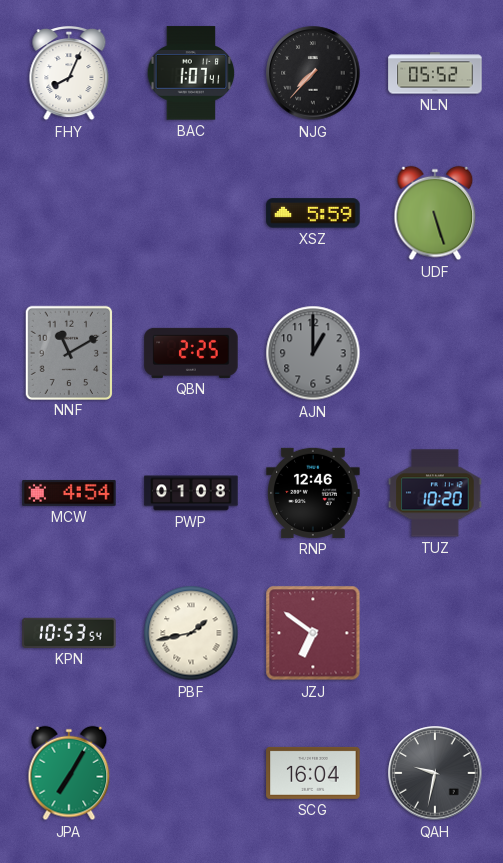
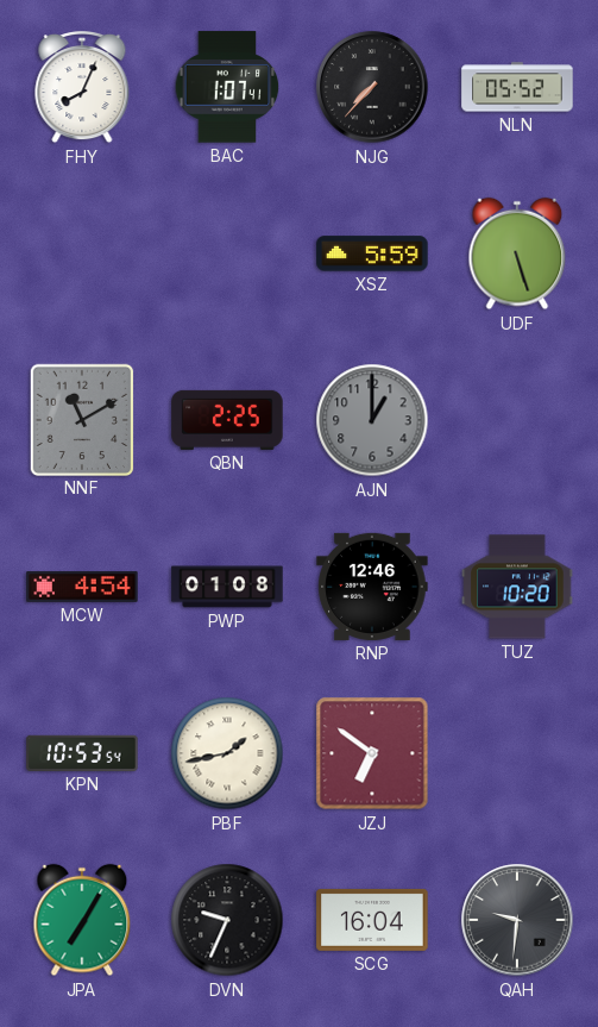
DVN: none -> 9:34 (227, 920)
QAH: 9:32 -> 9:31 (517, 920)
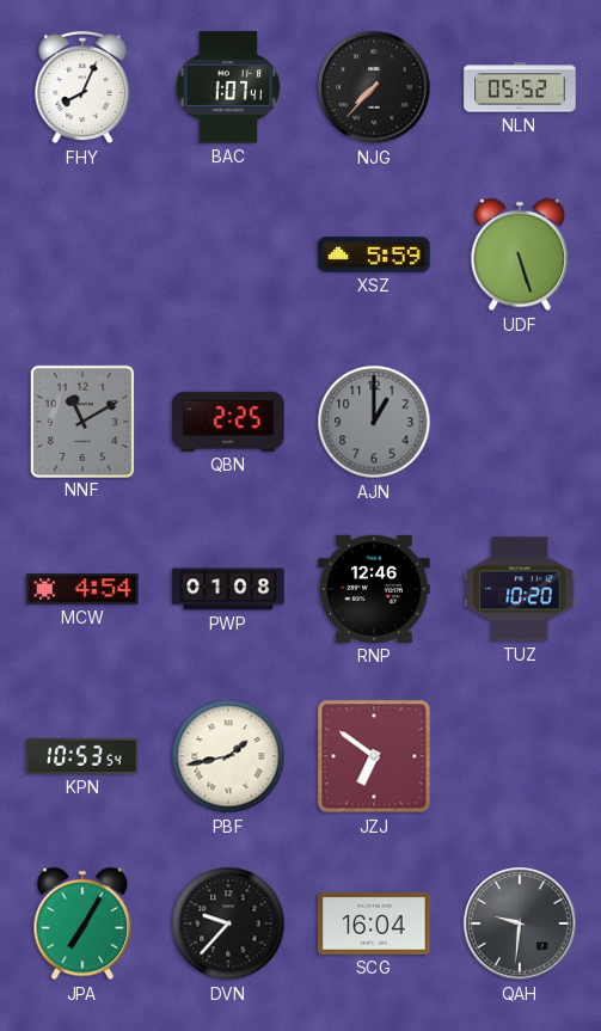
DVN: 9:34 -> 9:37 (228, 923)
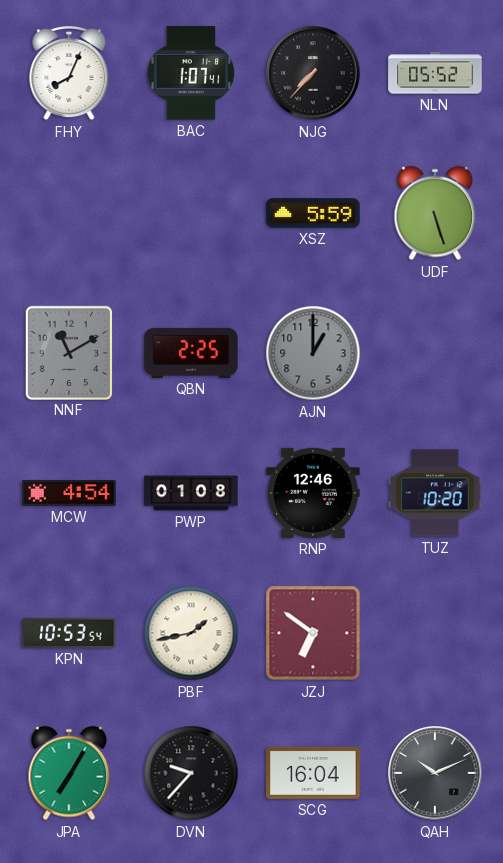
QAH: 9:31 -> 10:11 (435, 773)
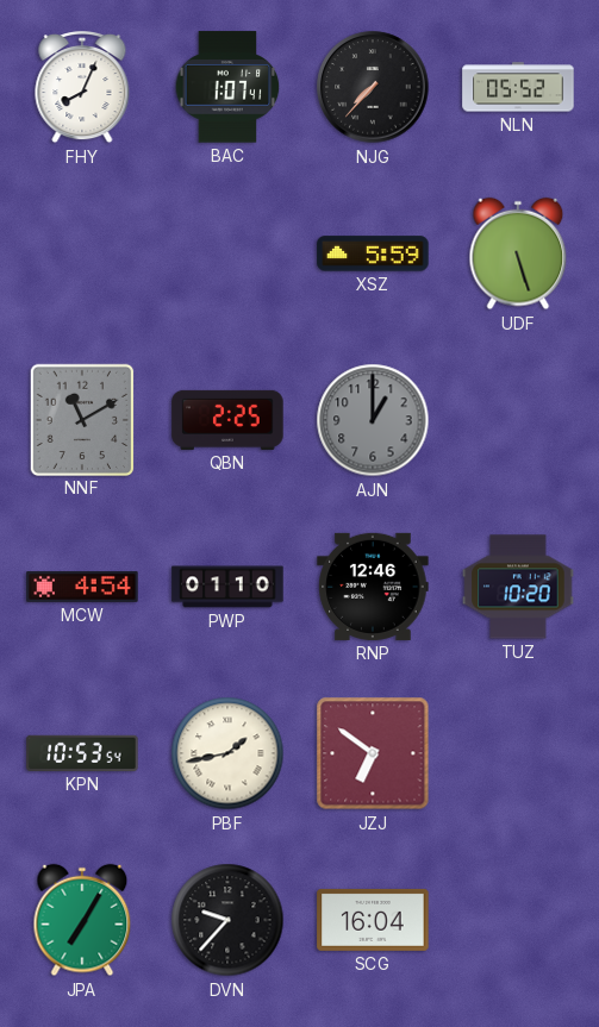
PWP: 01:08 -> 01:10 (227, 587)
QAH: 10:11 -> none (435, 773)
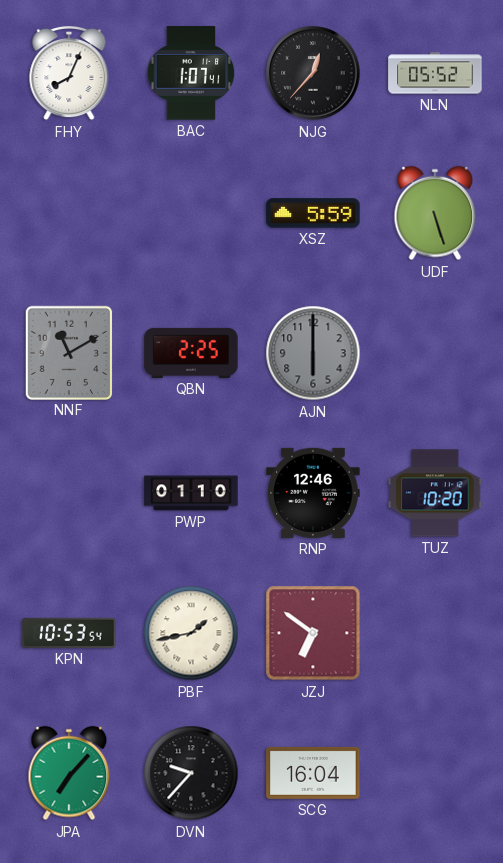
NJG: 7:37 -> 12:37 (313, 73)
AJN: 1:00 -> 6:00 (313, 353)
MCW: 4:54 -> none (82, 587)
JPA: 7:05 -> 7:07 (69, 773)
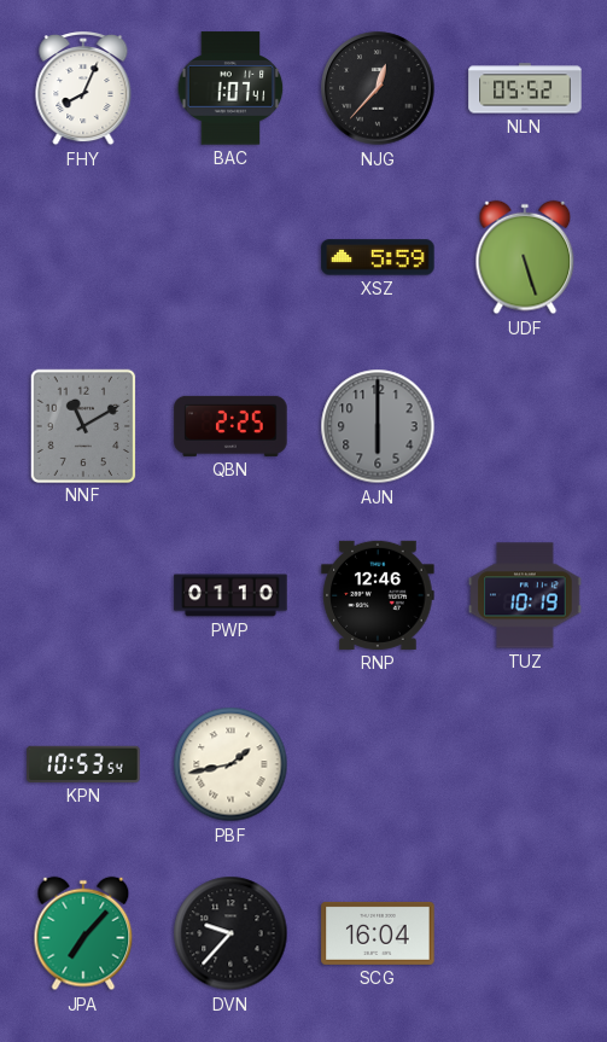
TUZ: 10:20 -> 10:19 (525, 595)
JZJ: 6:51 -> none (313, 633)
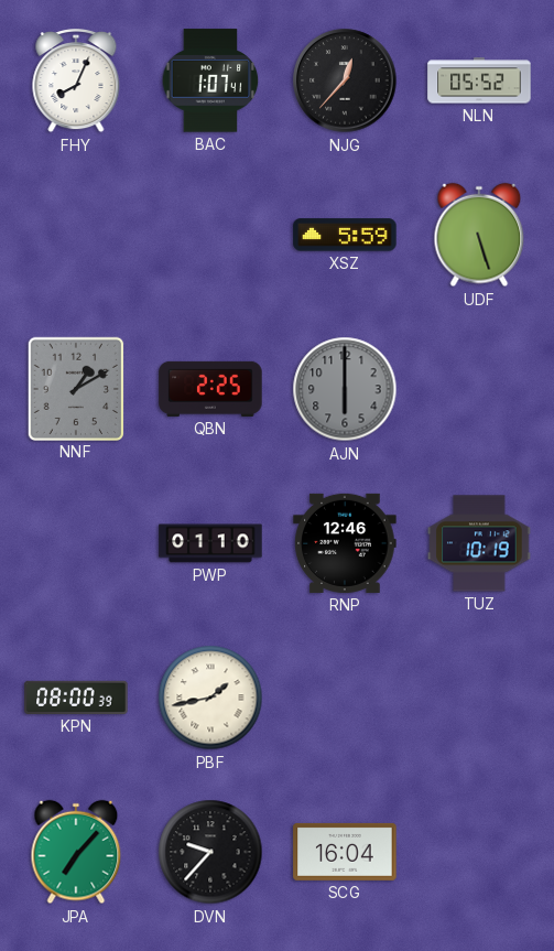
NNF: 11:10 -> 1:10 (75, 388)
KPN: 10:53 -> 08:00 (76, 698)
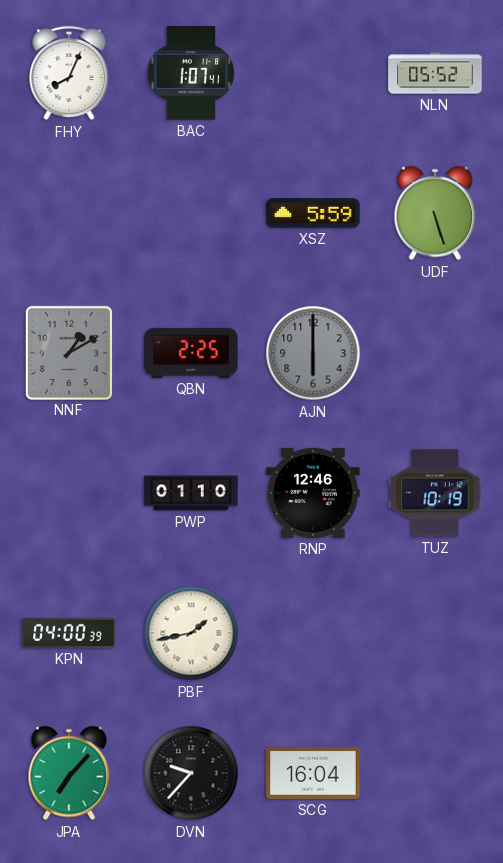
NJG: 12:37 -> none (345, 80)
KPN: 08:00 -> 04:00 (69, 633)
